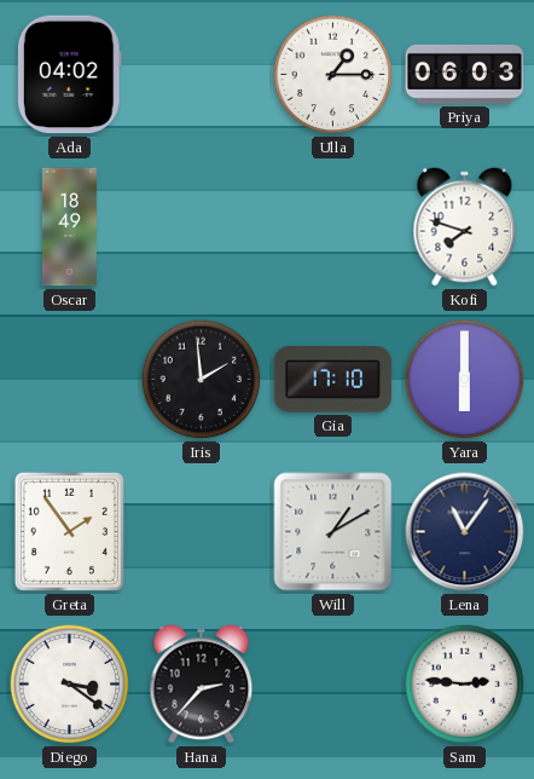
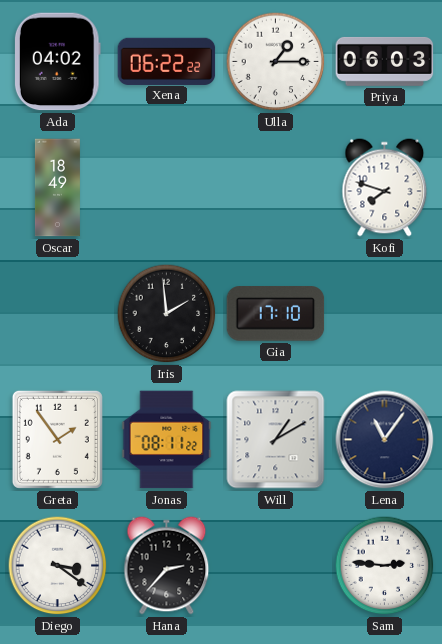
Xena: none -> 06:22 (167, 61)
Yara: 6:00 -> none (465, 380)
Jonas: none -> 08:11 (167, 440)
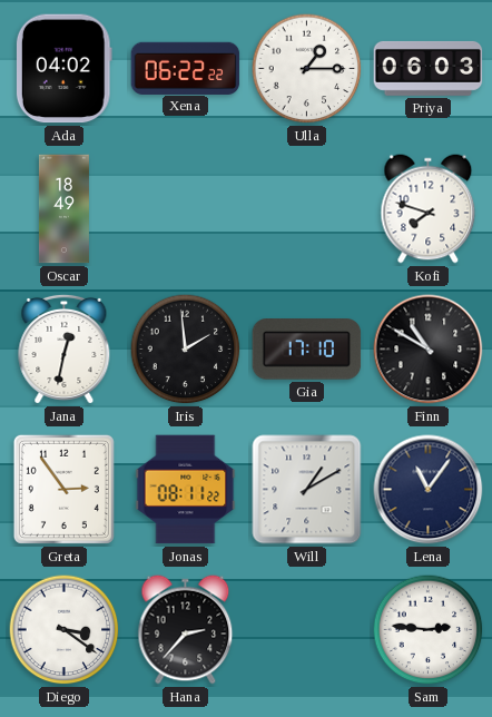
Jana: none -> 12:32 (65, 348)
Finn: none -> 10:50 (429, 350)
Greta: 1:54 -> 2:54 (63, 489)
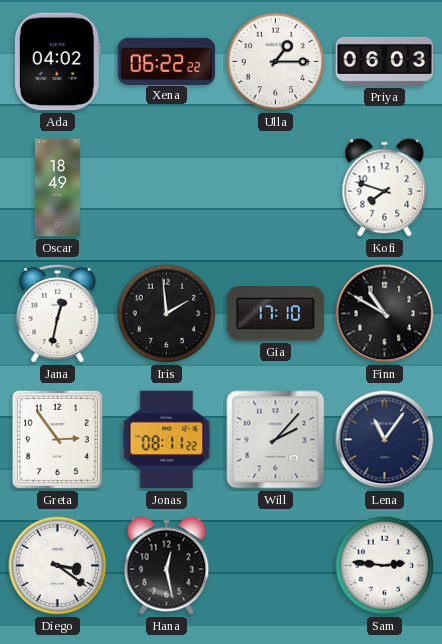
Will: 1:10 -> 2:07 (276, 440)
Hana: 2:37 -> 12:28 (167, 566)
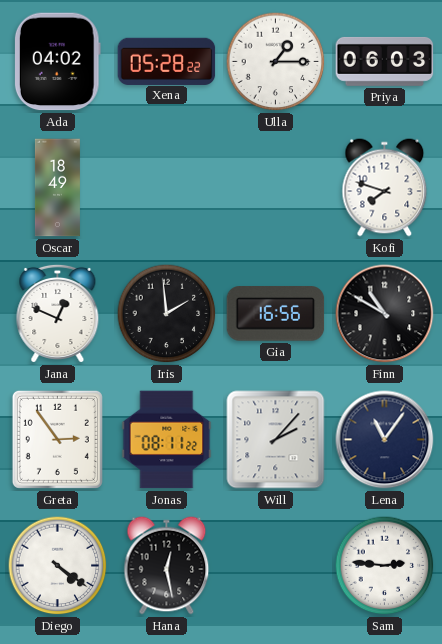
Xena: 06:22 -> 05:28 (167, 61)
Jana: 12:32 -> 12:49 (58, 313)
Gia: 17:10 -> 16:56 (276, 314)
Diego: 3:21 -> 4:21 (58, 566)
